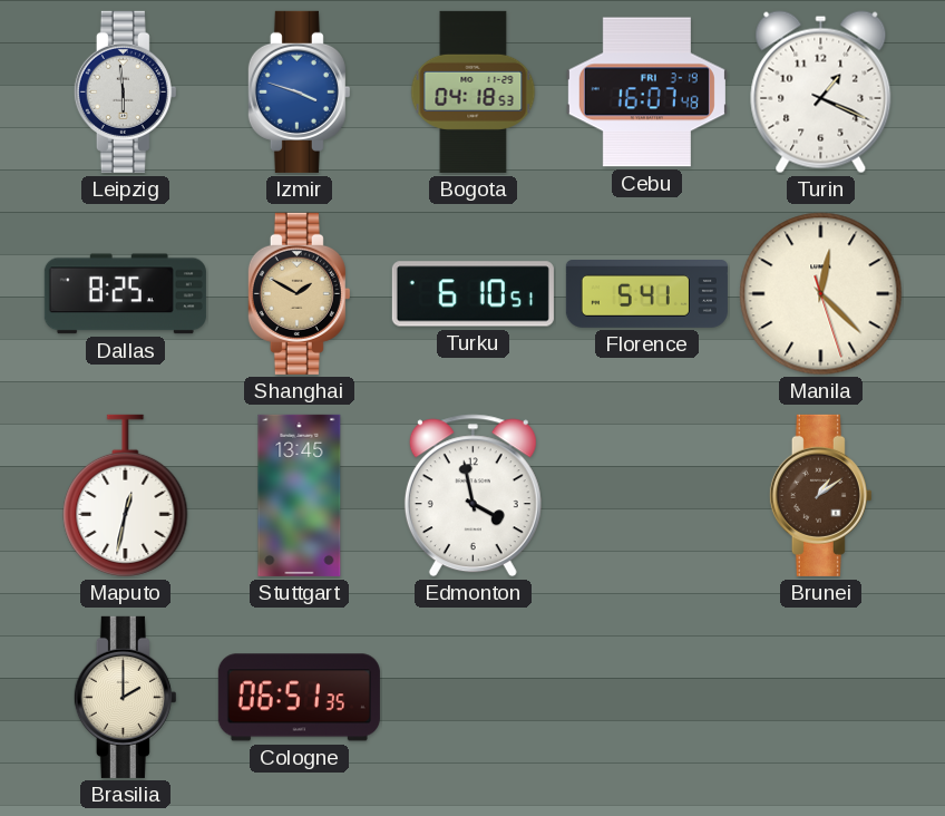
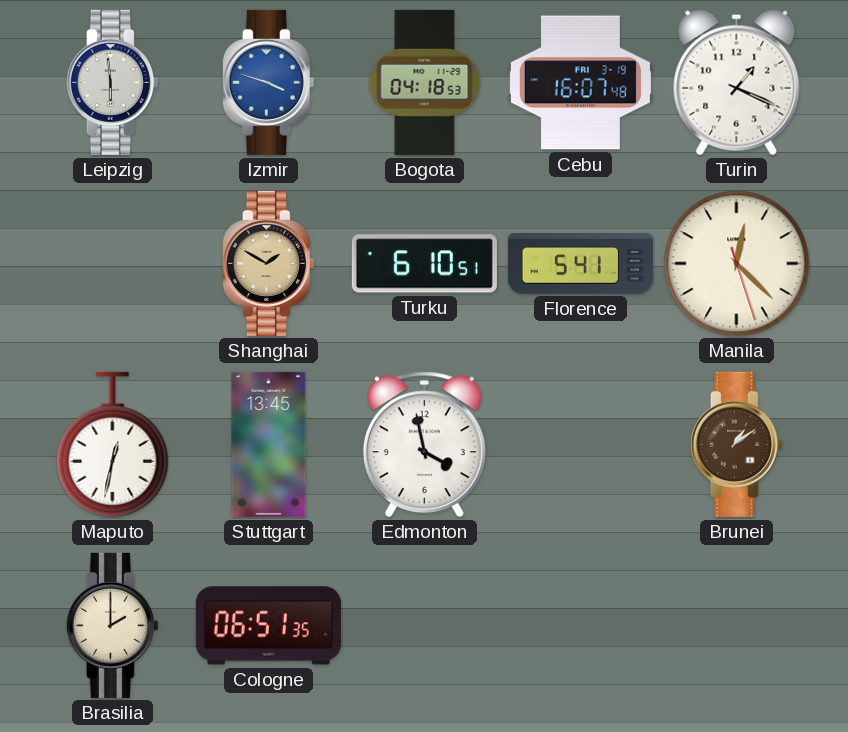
Dallas: 8:25 -> none (125, 294)
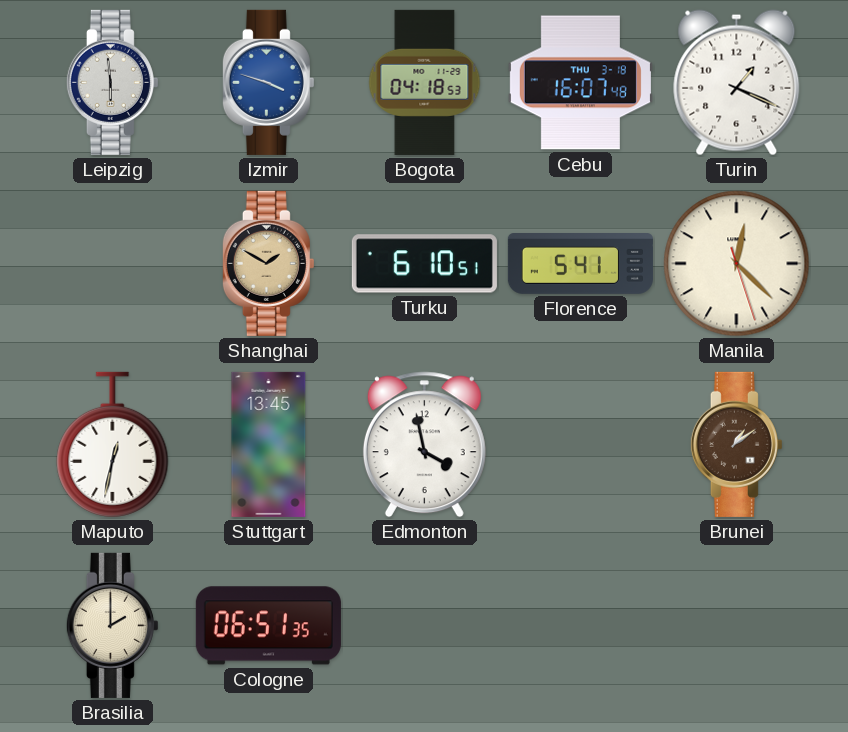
Cebu date: FRI 3-19 -> THU 3-18 (580, 83)
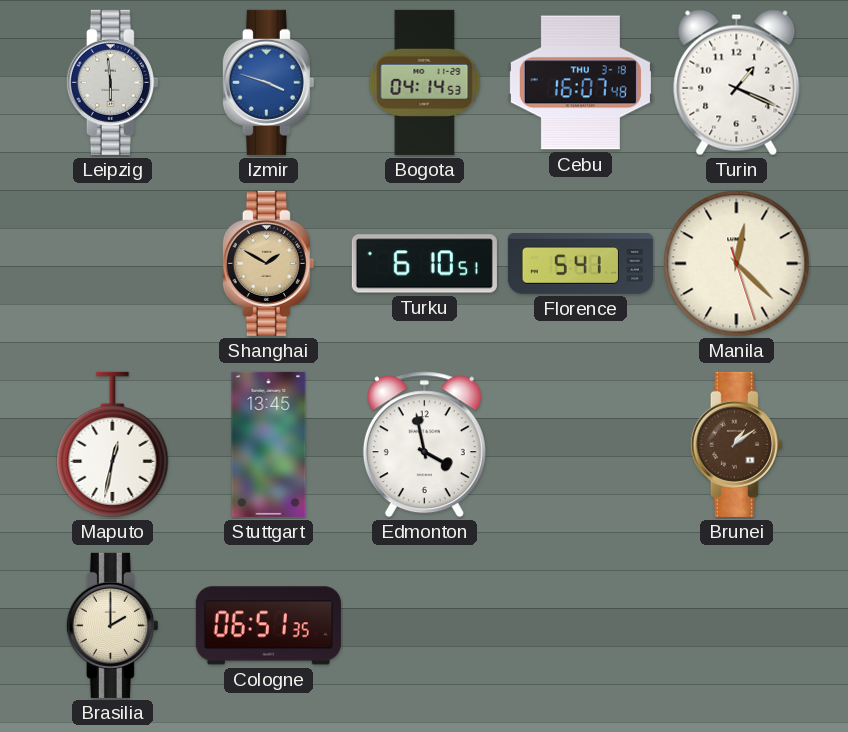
Bogota: 04:18 -> 04:14 (425, 82)
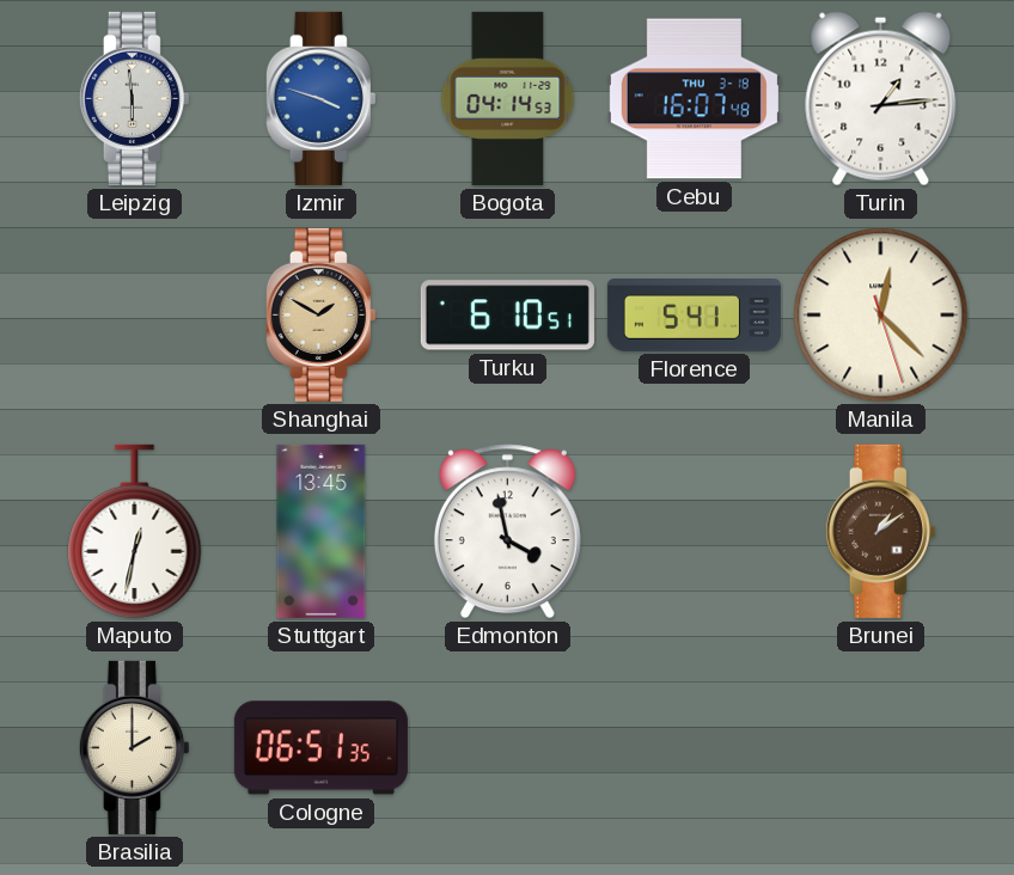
Turin: 1:19 -> 1:14 (881, 99)
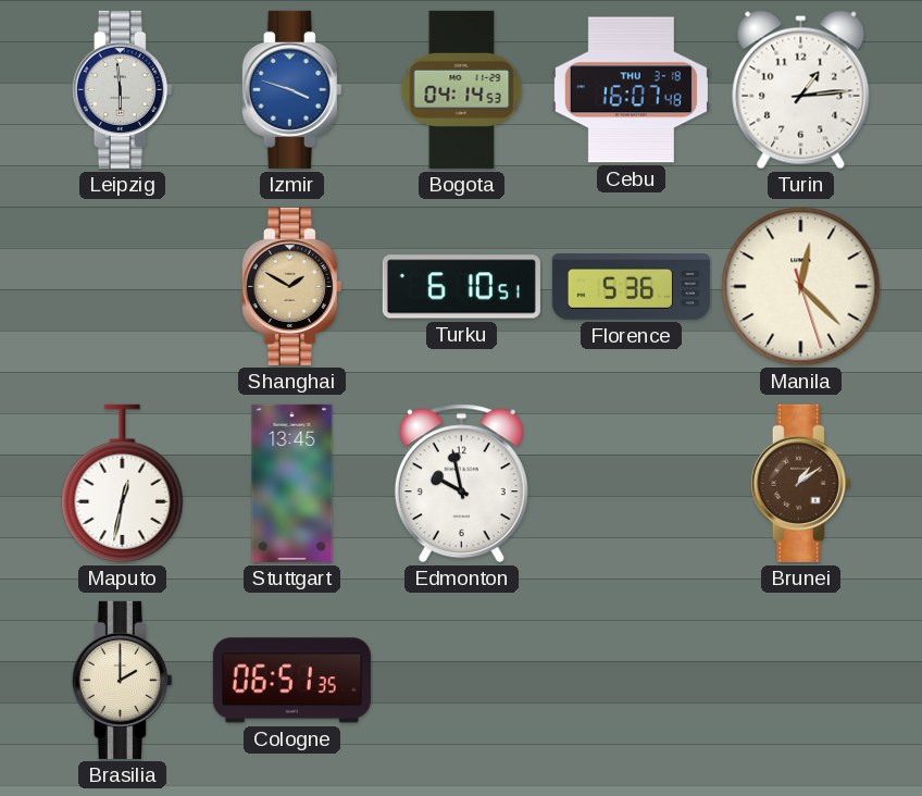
Florence: 5:41 -> 5:36 (631, 287)
Edmonton: 3:58 -> 9:58 (461, 484)
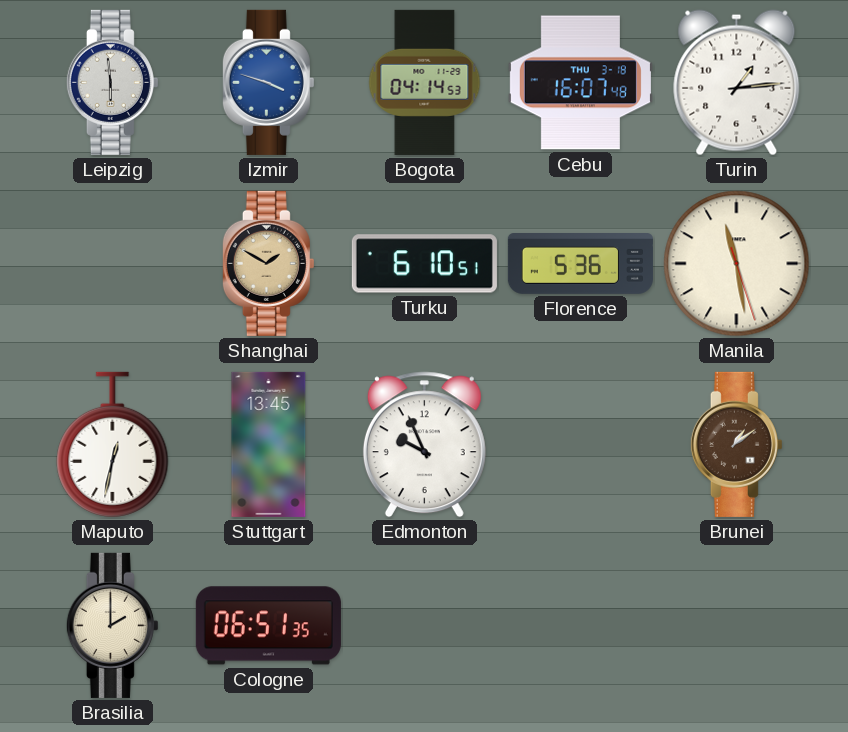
Manila: 12:22 -> 11:28 (737, 264)
Edmonton: 9:58 -> 9:56 (424, 445)
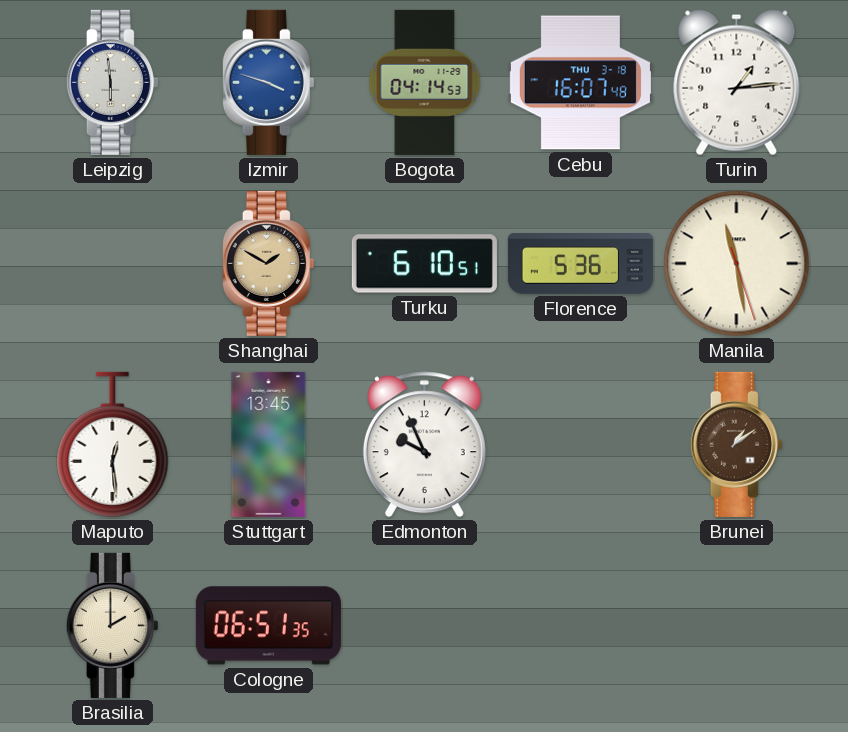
Maputo: 12:32 -> 12:29 (113, 444)
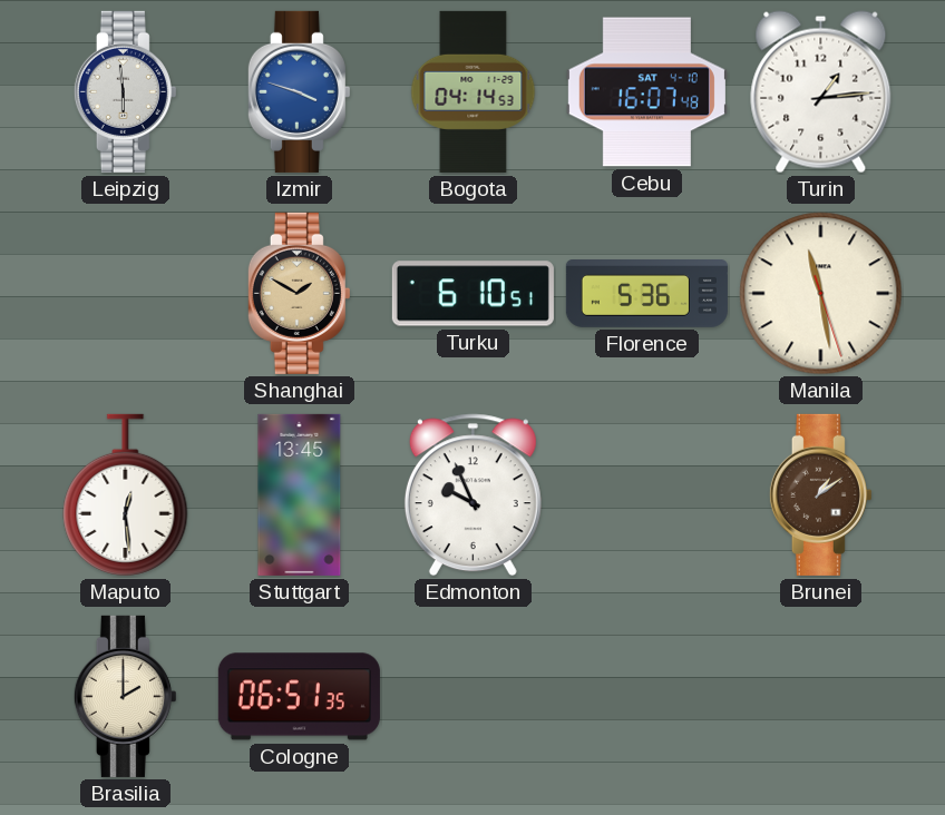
Cebu date: THU 3-18 -> SAT 4-10 (646, 92)
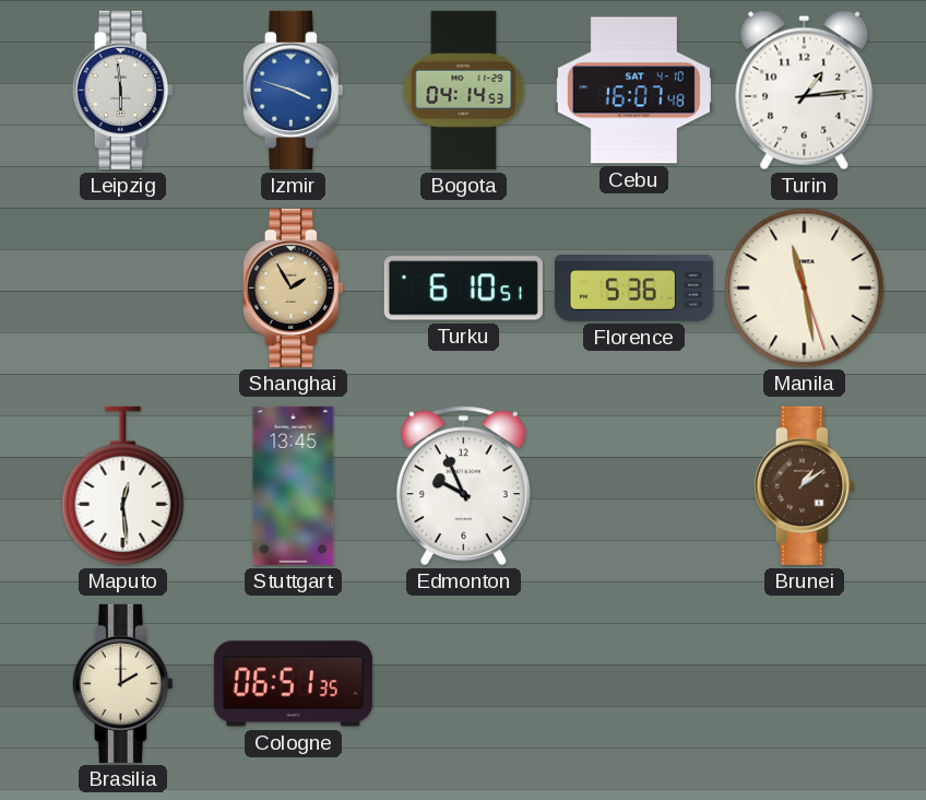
Shanghai: 1:50 -> 1:55 (293, 287)
